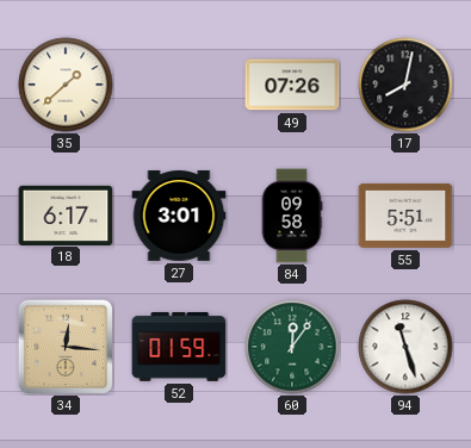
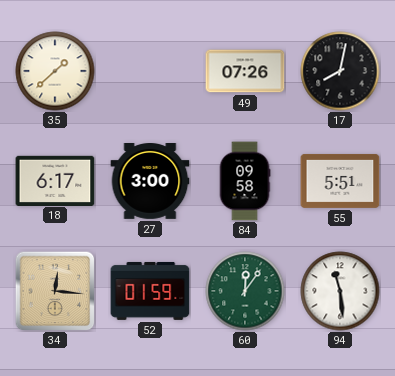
27: 3:01 -> 3:00 (150, 182)
94: 11:27 -> 11:29 (340, 291)
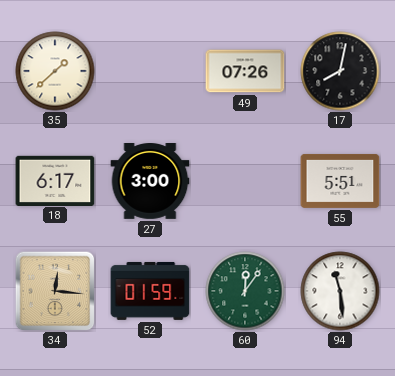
84: 09:58 -> none (245, 181)
